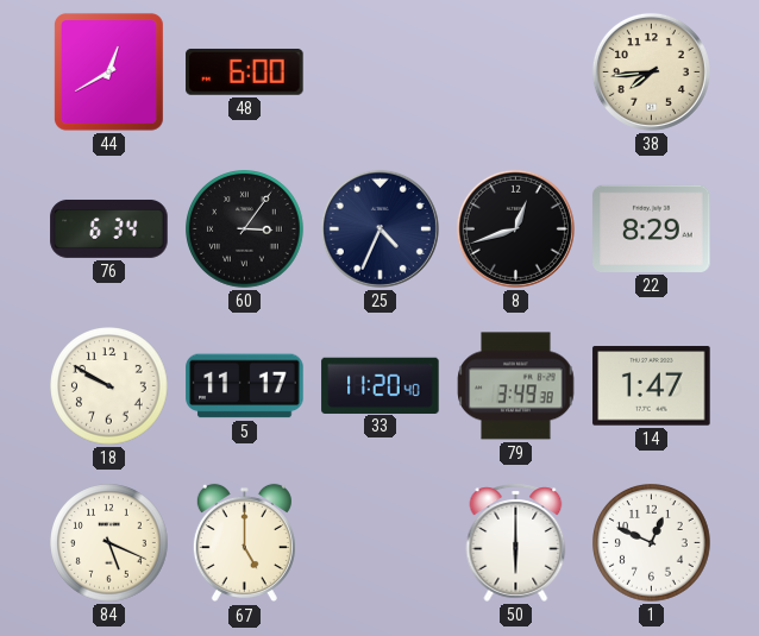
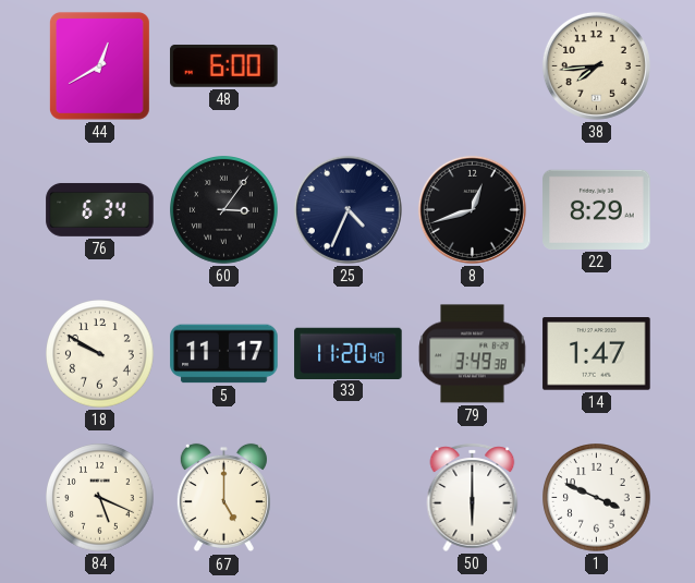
1: 12:49 -> 3:49 (597, 498)
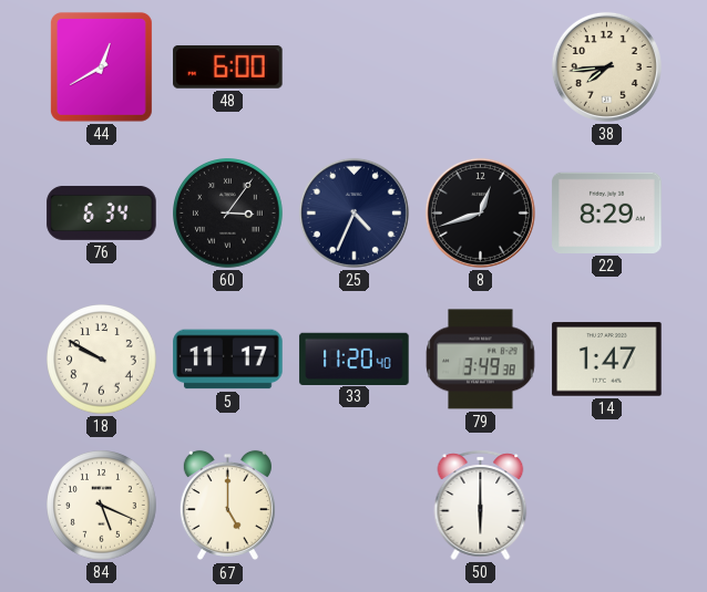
1: 3:49 -> none (597, 498)
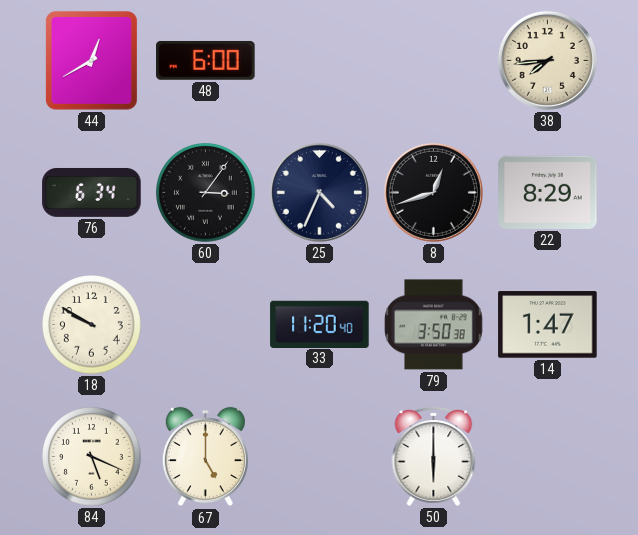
5: 11:17 -> none (228, 360)
79: 3:49 -> 3:50 (434, 325)
